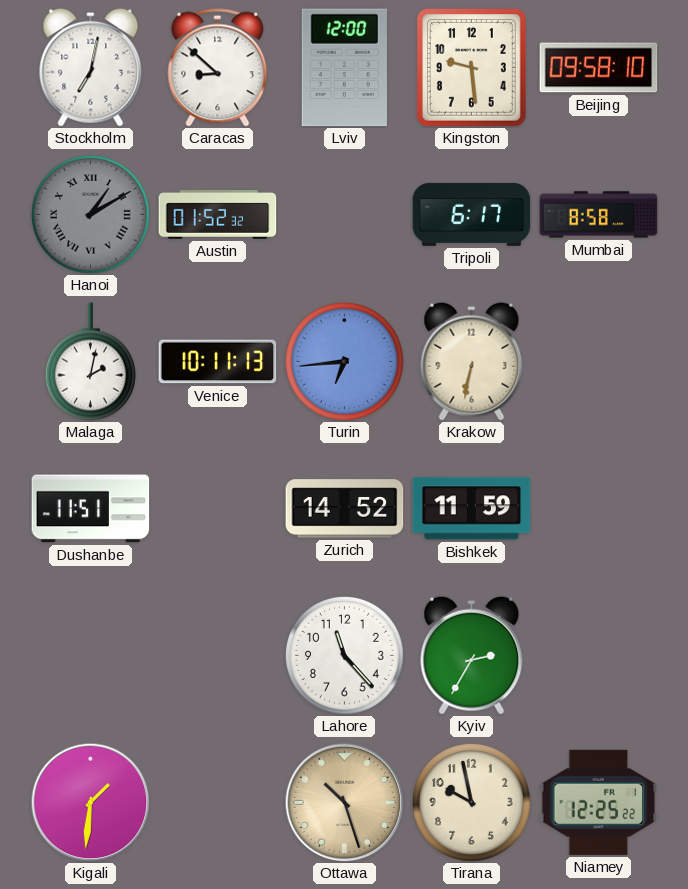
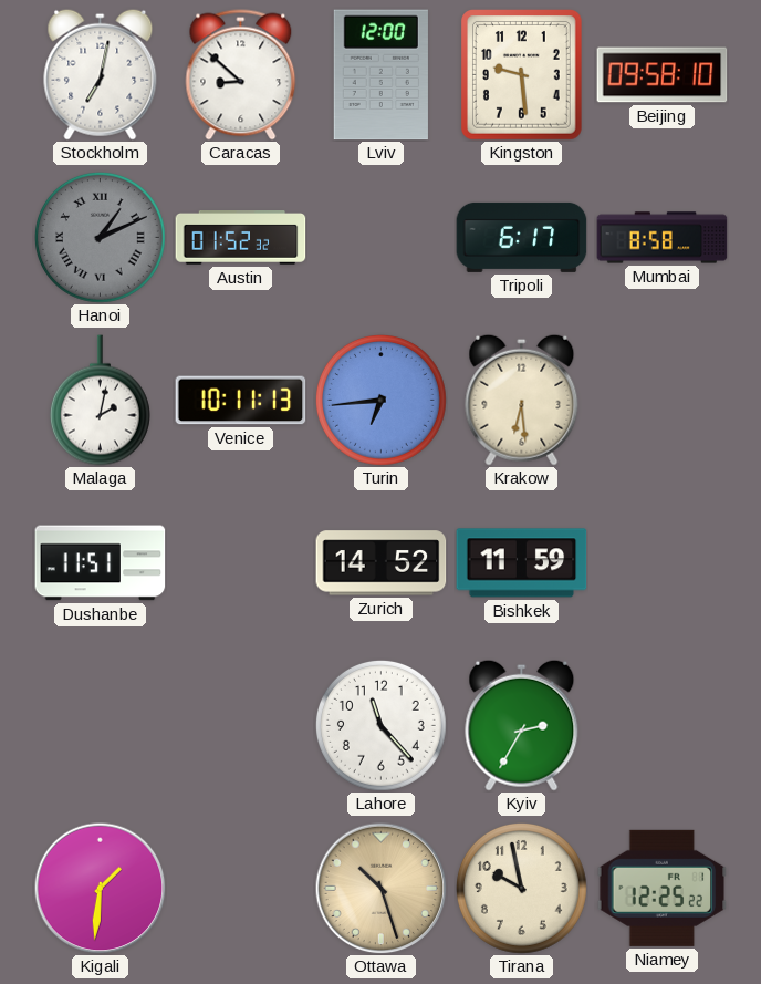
Hanoi: 1:10 -> 1:11 (100, 237)
Krakow: 6:32 -> 6:29 (522, 400)
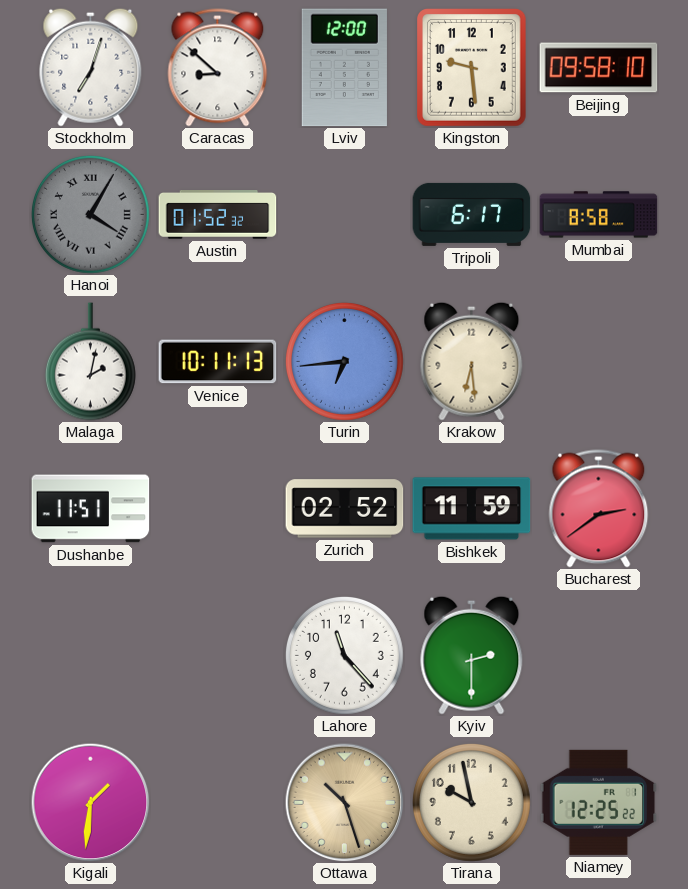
Stockholm: 7:02 -> 7:03 (91, 67)
Hanoi: 1:11 -> 4:05 (90, 214)
Zurich: 14:52 -> 02:52 (345, 509)
Bucharest: none -> 2:39 (599, 509)
Kyiv: 2:35 -> 2:30 (472, 655)
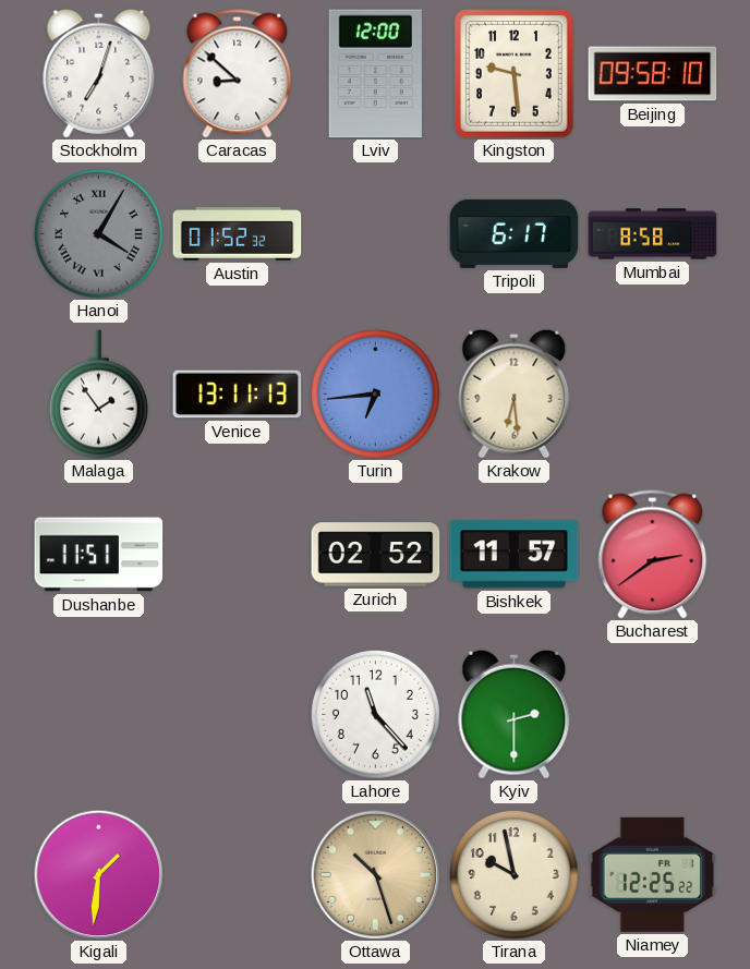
Malaga: 2:02 -> 1:54 (98, 395)
Venice: 10:11 -> 13:11 (238, 395)
Bishkek: 11:59 -> 11:57 (515, 555)
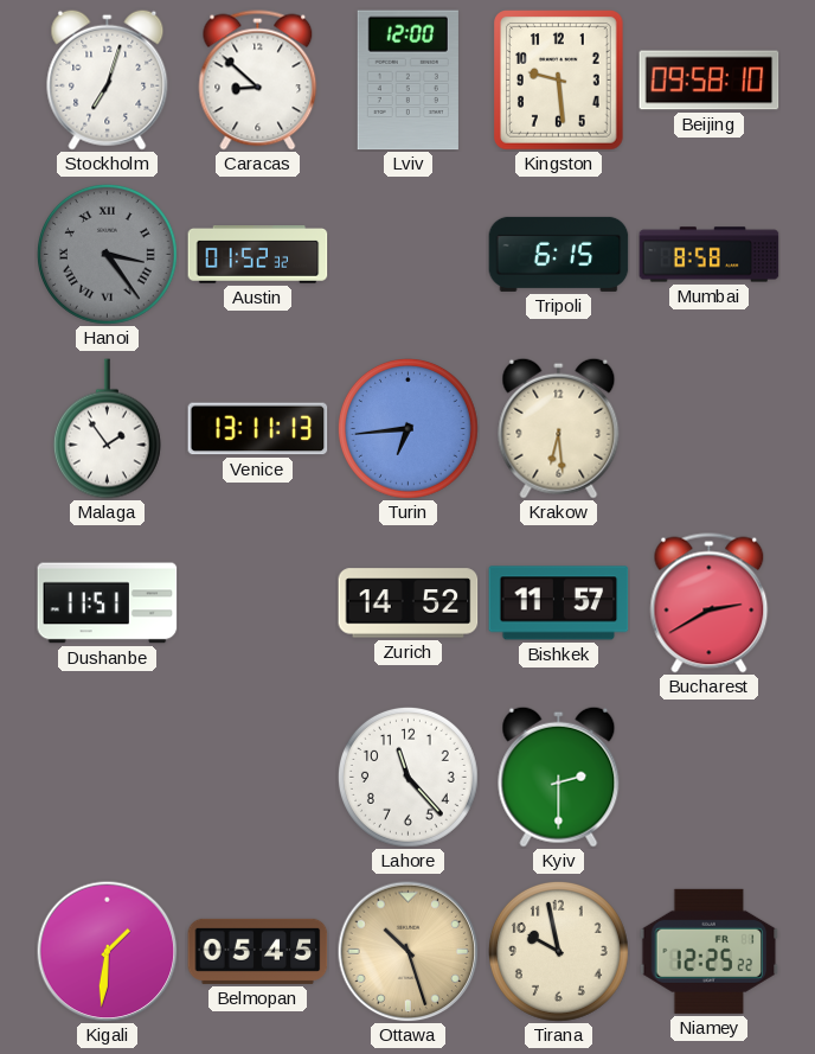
Hanoi: 4:05 -> 3:24 (107, 254)
Tripoli: 6:17 -> 6:15 (559, 254)
Zurich: 02:52 -> 14:52 (409, 603)
Bucharest: 2:39 -> 2:40 (710, 603)
Belmopan: none -> 05:45 (258, 951)
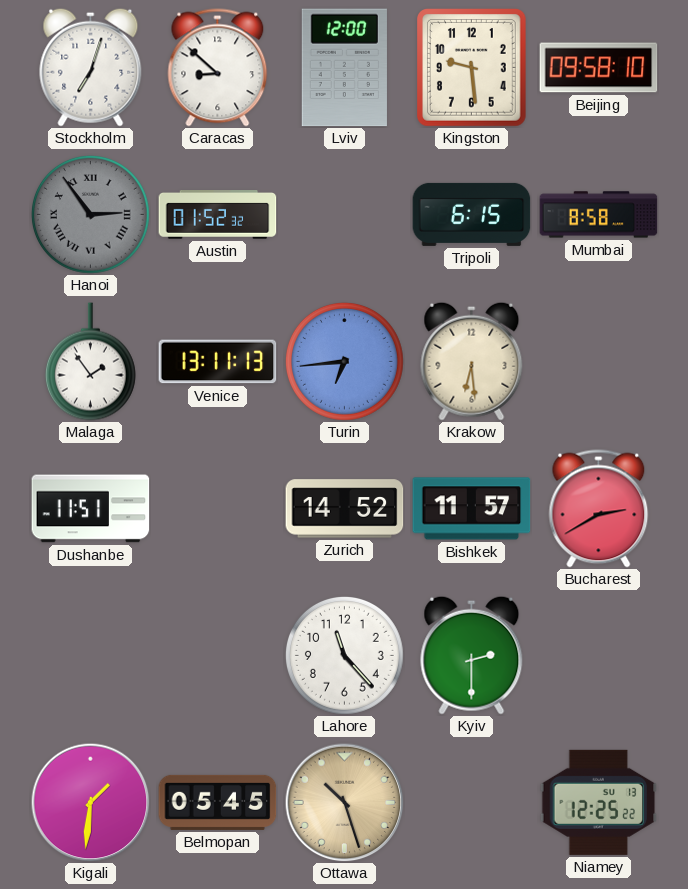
Hanoi: 3:24 -> 2:54 (90, 214)
Tirana: 9:58 -> none (558, 951)
Niamey date: FR 1 -> SU 13 (599, 802)
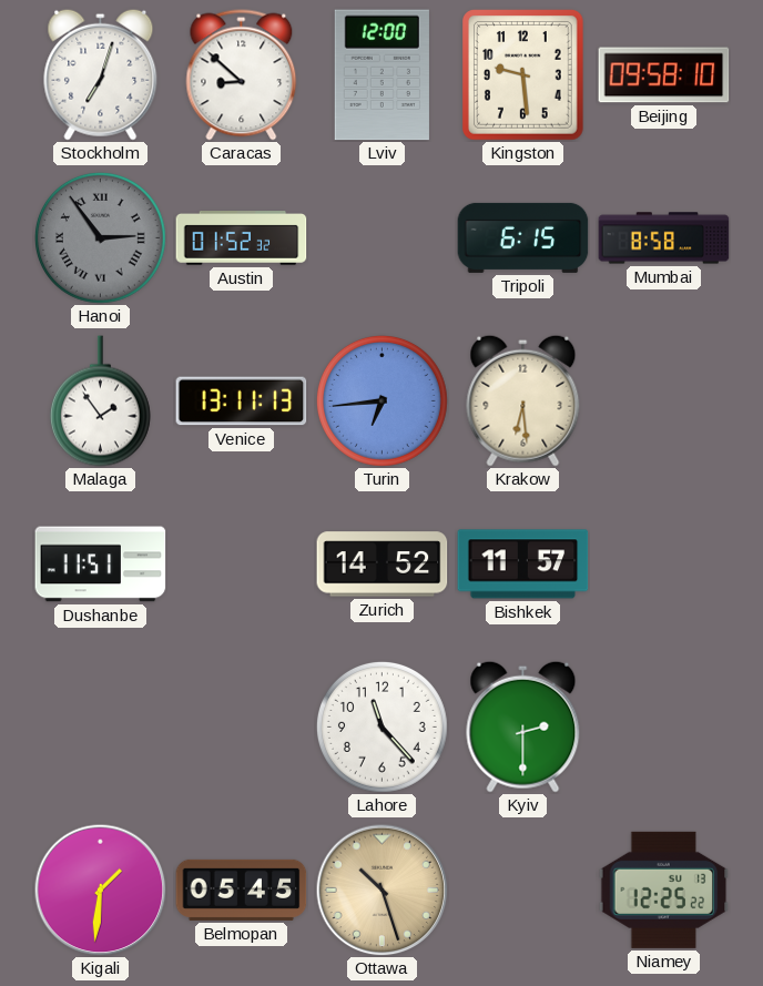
Bucharest: 2:40 -> none (599, 509)
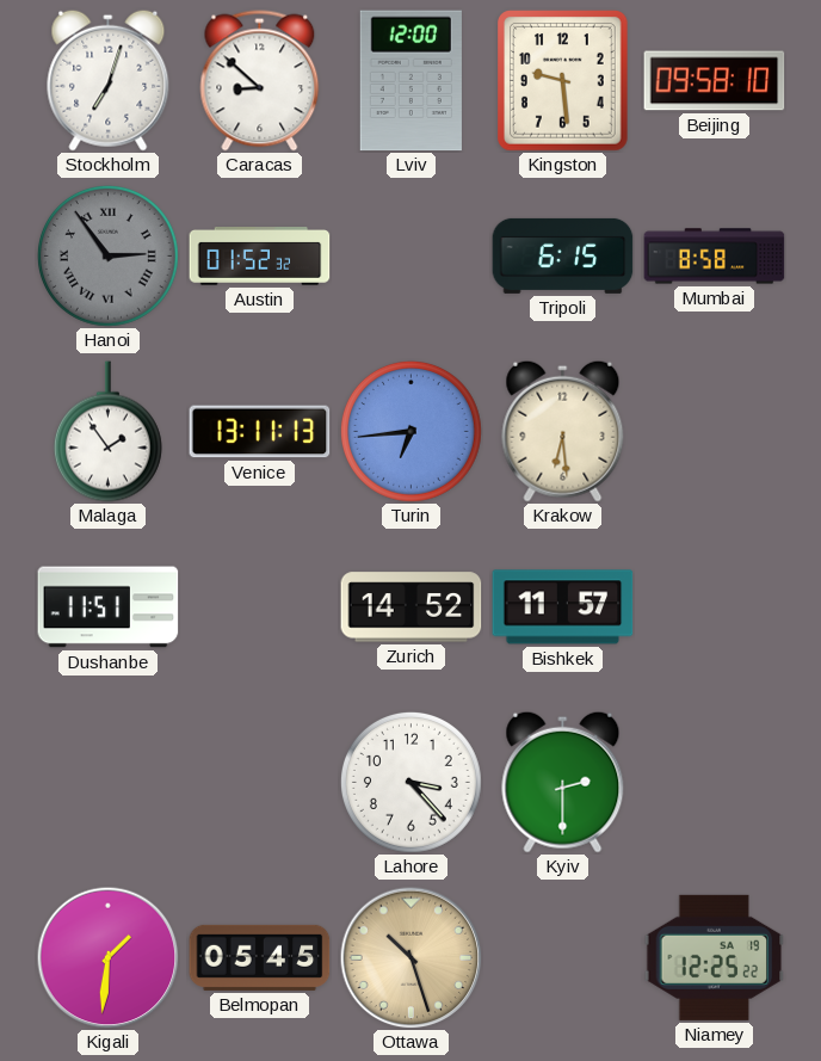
Lahore: 11:23 -> 3:23 (410, 782)
Niamey date: SU 13 -> SA 19 (715, 957)
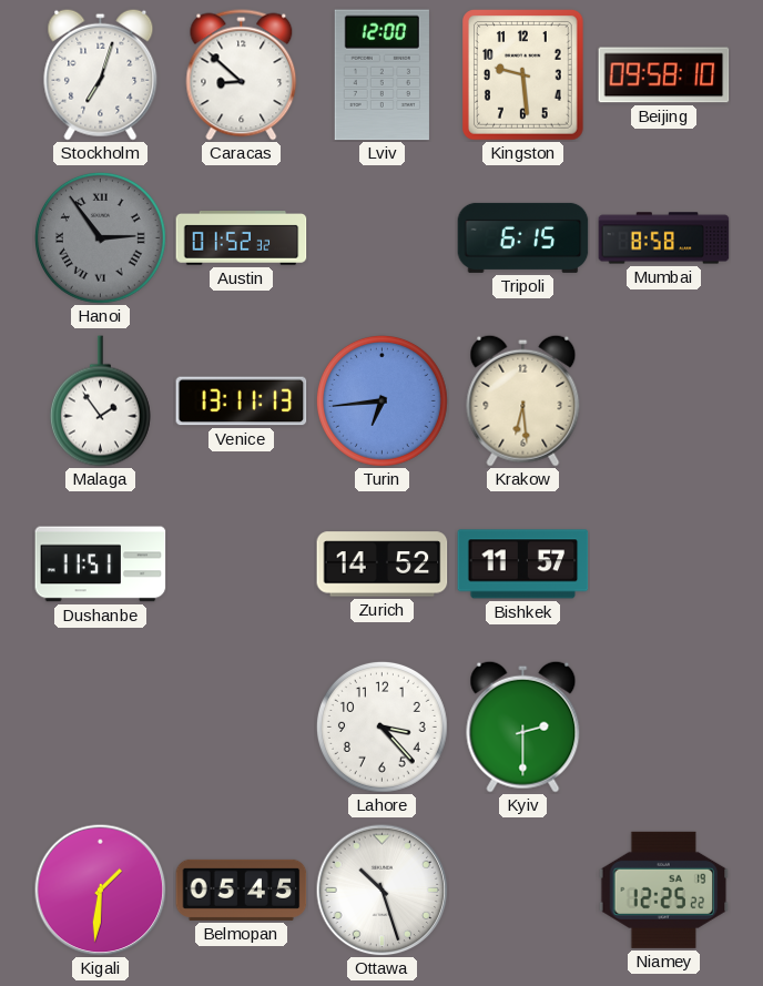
Ottawa dial: champagne -> white (381, 890)
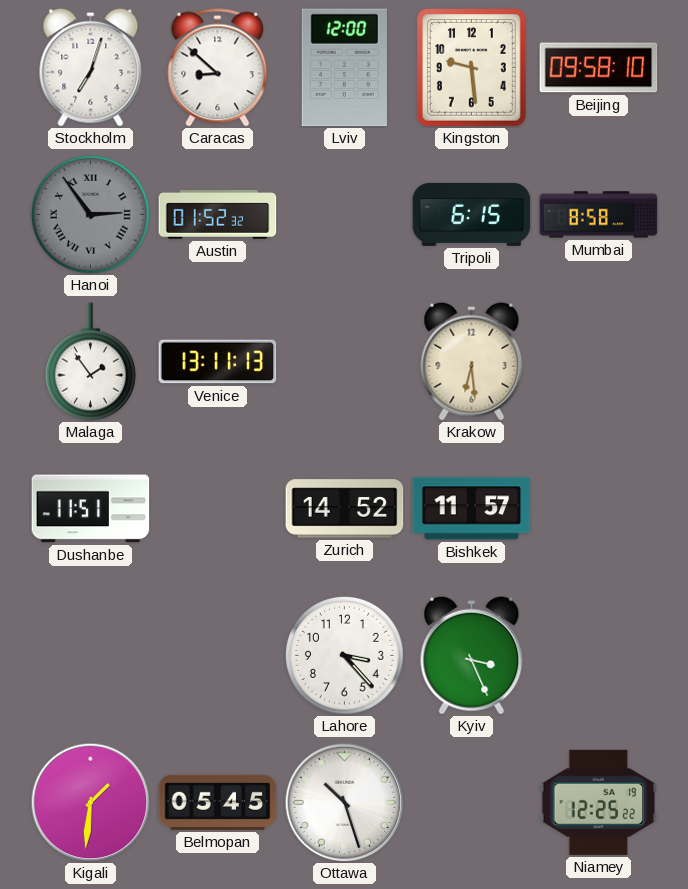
Turin: 6:44 -> none (381, 400)
Kyiv: 2:30 -> 3:26 (472, 655)
